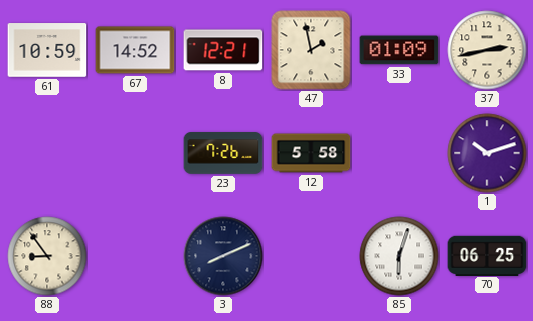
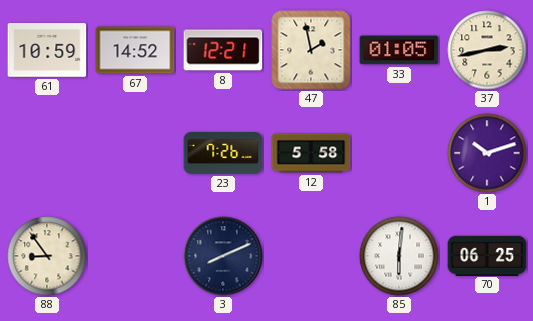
33: 01:09 -> 01:05 (399, 50)
85: 6:03 -> 6:01 (399, 256)
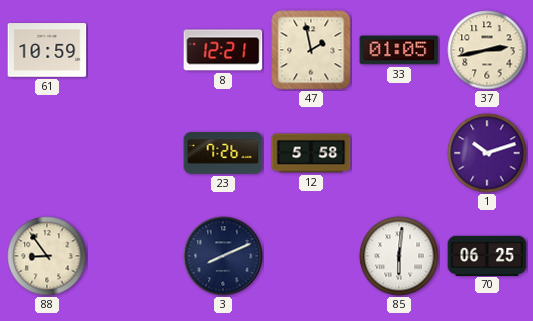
67: 14:52 -> none (135, 50)
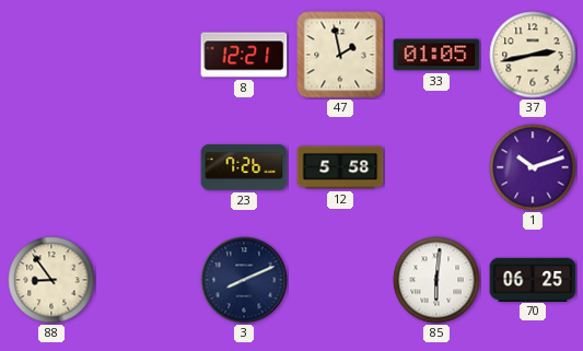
61: 10:59 -> none (47, 50)
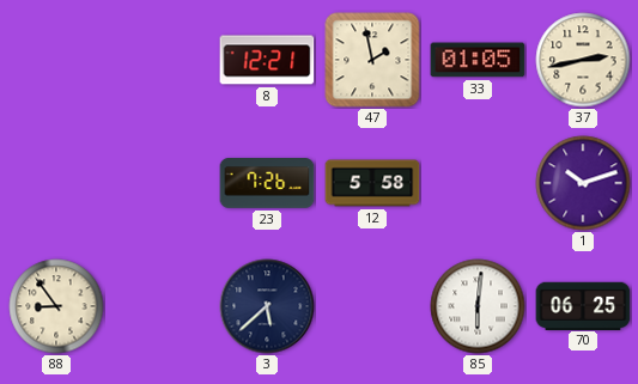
3: 8:11 -> 5:38 (267, 306)
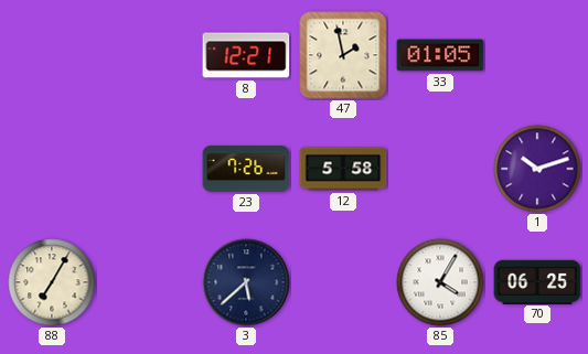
37: 2:43 -> none (583, 60)
88: 8:54 -> 7:05 (52, 282)
85: 6:01 -> 4:05 (440, 282)
